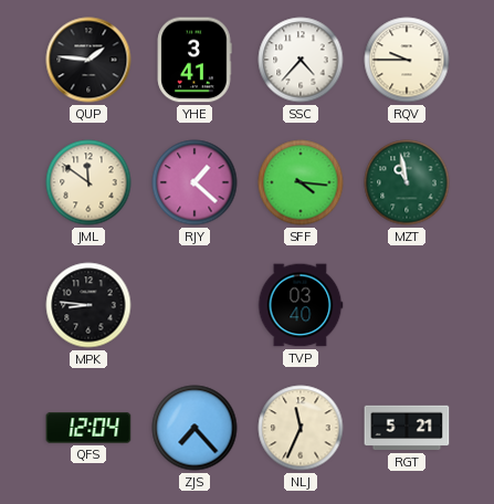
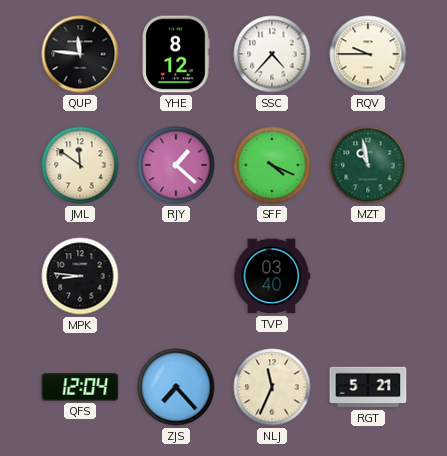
QUP: 1:46 -> 11:46 (80, 54)
YHE: 3:41 -> 8:12 (176, 54)
SFF: 4:16 -> 4:19 (272, 165)
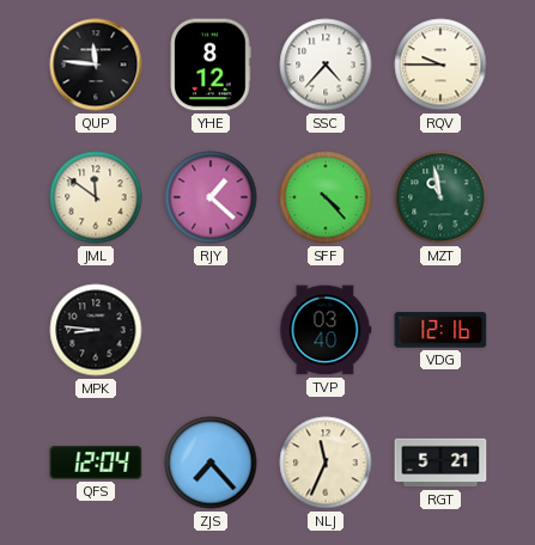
SFF: 4:19 -> 4:23 (326, 197)
VDG: none -> 12:16 (440, 330)
